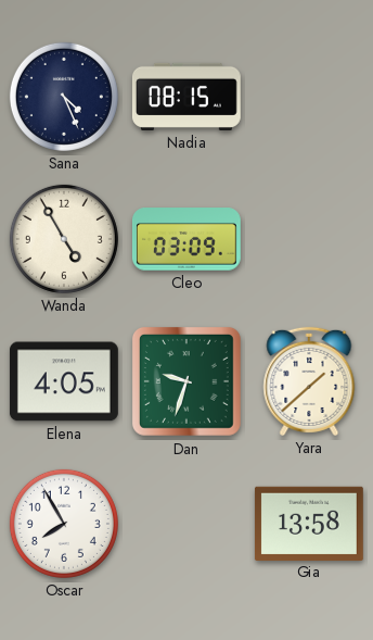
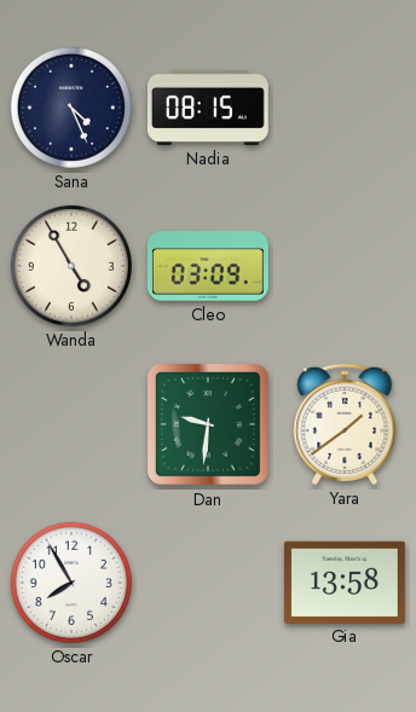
Elena: 4:05 -> none (64, 381)
Dan: 9:33 -> 9:31 (208, 424)
Yara: 1:38 -> 1:39 (345, 424)
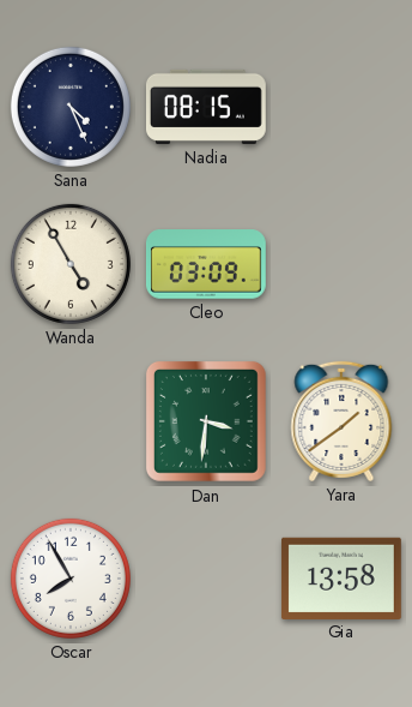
Dan: 9:31 -> 3:31 (206, 421)
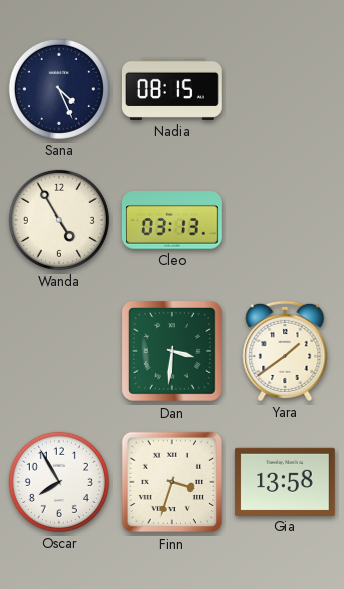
Cleo: 03:09 -> 03:13 (172, 220)
Finn: none -> 3:33 (172, 482)
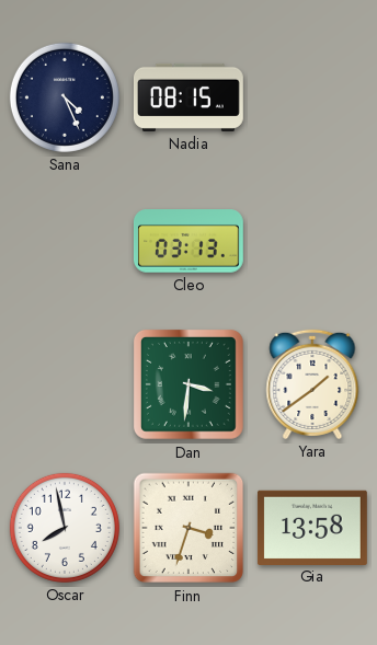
Wanda: 4:55 -> none (59, 220)
Oscar: 7:55 -> 7:58 (65, 528)
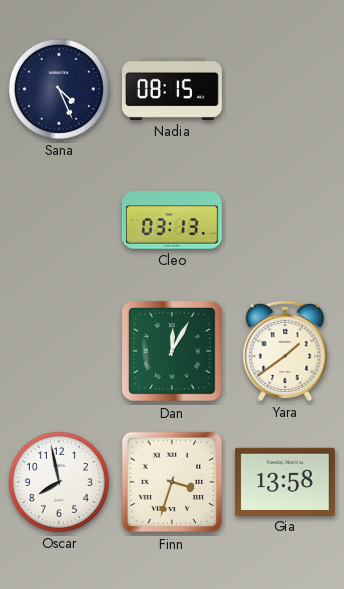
Dan: 3:31 -> 12:05 (172, 351)
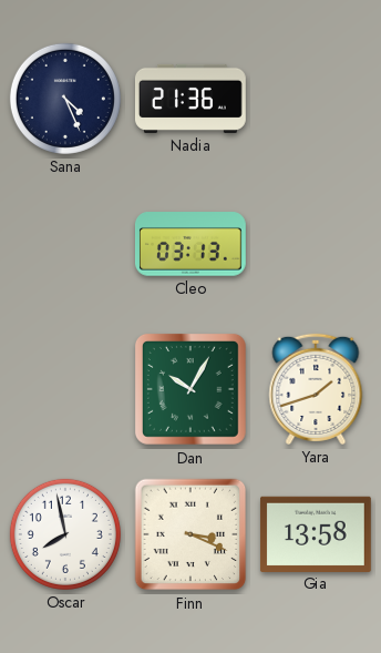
Nadia: 08:15 -> 21:36 (190, 99)
Dan: 12:05 -> 10:05 (190, 389)
Yara: 1:39 -> 1:42 (316, 389)
Finn: 3:33 -> 3:19 (190, 534)
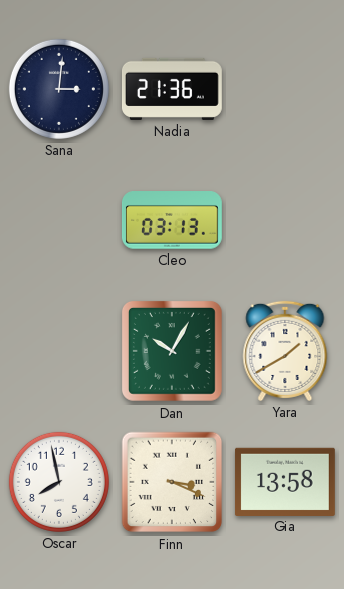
Sana: 4:26 -> 3:01 (59, 89)
Yara: 1:42 -> 1:40 (285, 351)
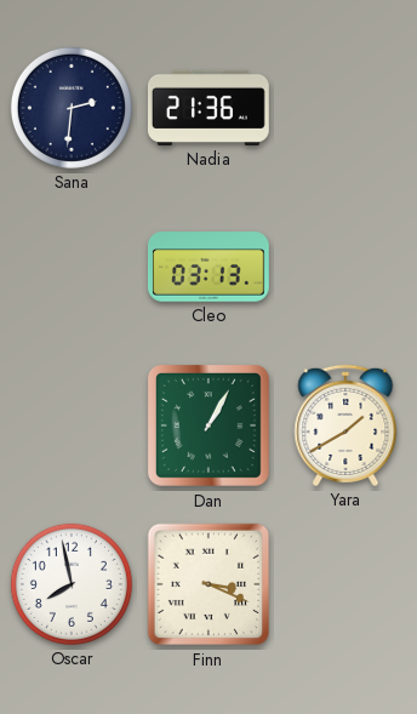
Sana: 3:01 -> 2:31 (72, 108)
Dan: 10:05 -> 1:05 (208, 425)
Gia: 13:58 -> none (285, 481)
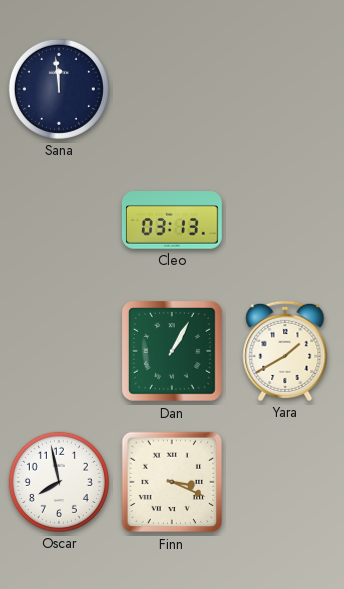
Sana: 2:31 -> 11:59 (59, 89)
Nadia: 21:36 -> none (208, 108)
